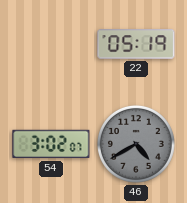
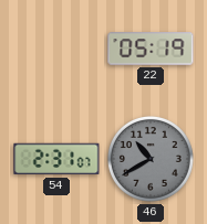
54: 3:02 -> 2:31 (56, 159)
46: 4:40 -> 10:40 (151, 159)
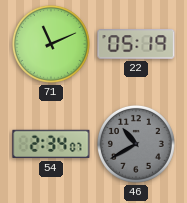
71: none -> 11:11 (51, 44)
54: 2:31 -> 2:34 (51, 144)
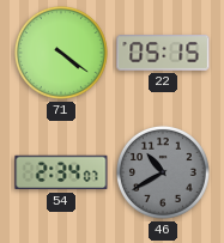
71: 11:11 -> 4:21 (61, 53)
22: 05:19 -> 05:15 (163, 53)
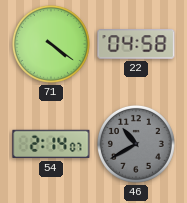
22: 05:15 -> 04:58 (136, 44)
54: 2:34 -> 2:14 (51, 144)
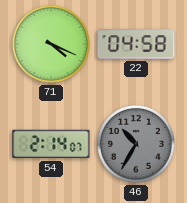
71: 4:21 -> 4:19 (51, 44)
46: 10:40 -> 10:35 (136, 144)
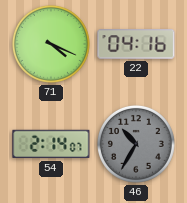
22: 04:58 -> 04:16 (136, 44)
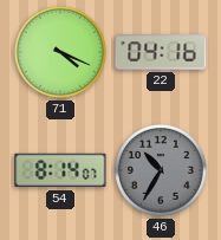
54: 2:14 -> 8:14 (60, 170)
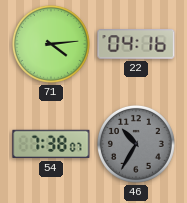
71: 4:19 -> 4:14 (51, 44)
54: 8:14 -> 7:38 (51, 144)
